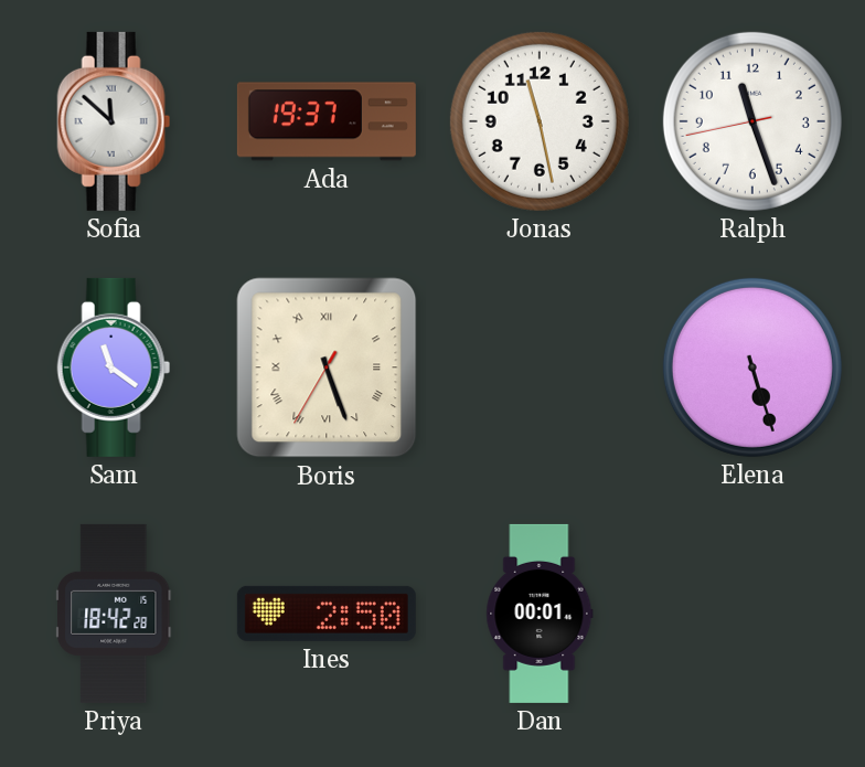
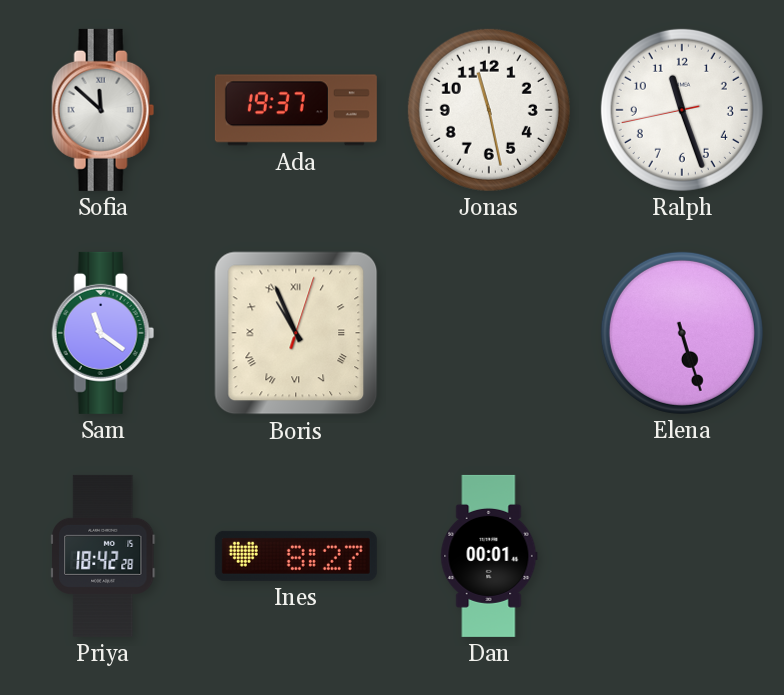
Boris: 5:26 -> 10:56 (296, 333)
Ines: 2:50 -> 8:27 (296, 556)
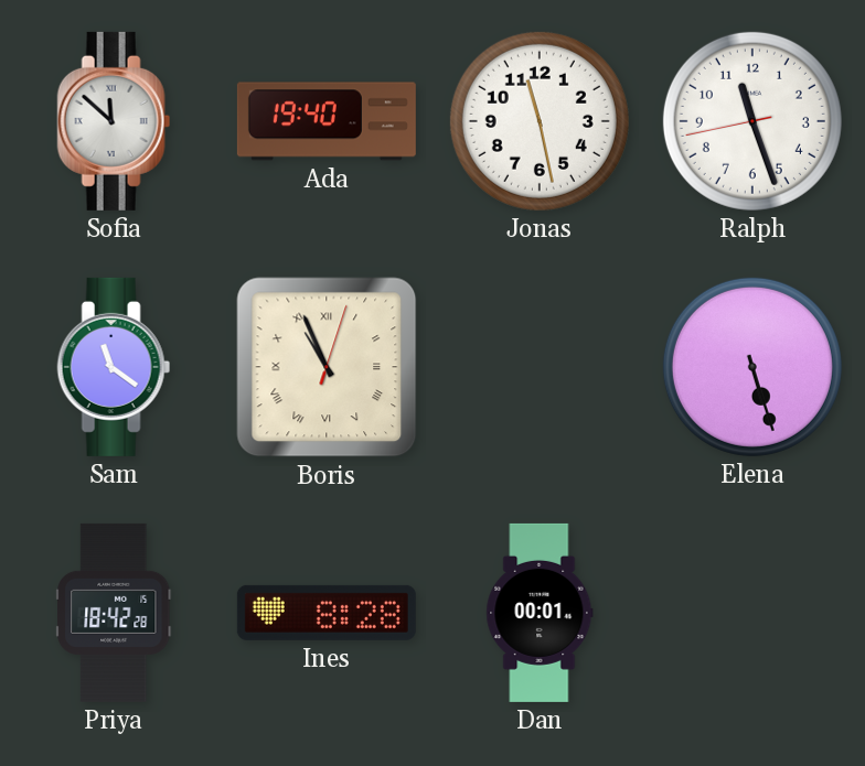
Ada: 19:37 -> 19:40 (327, 121)
Ines: 8:27 -> 8:28 (327, 613)
